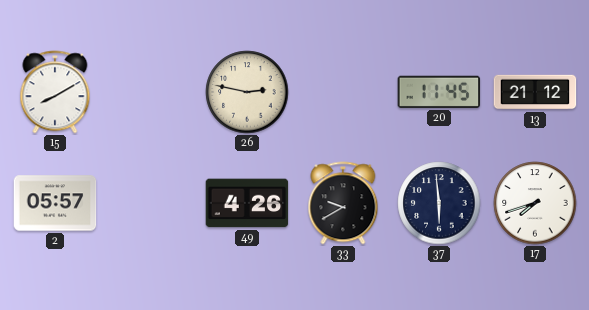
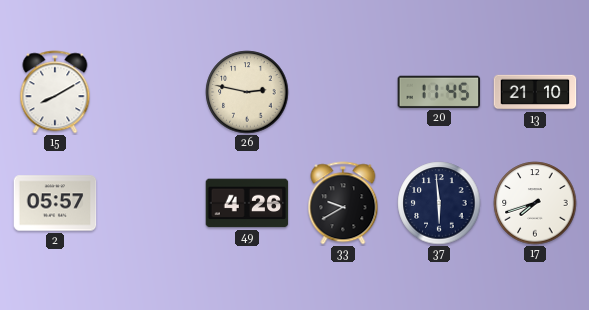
13: 21:12 -> 21:10 (535, 92)
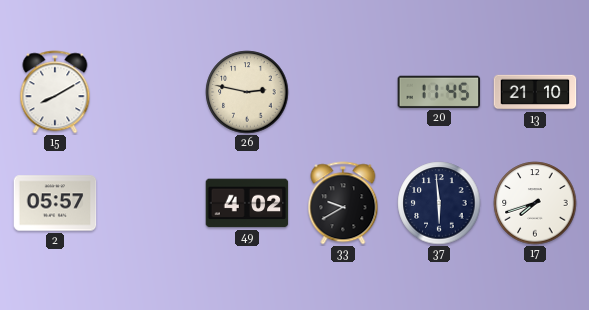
49: 4:26 -> 4:02 (247, 203)
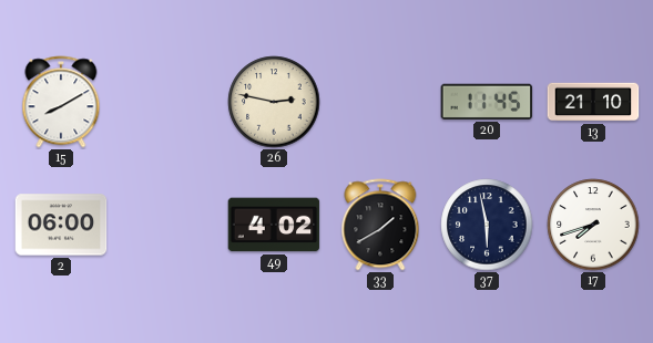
2: 05:57 -> 06:00 (61, 225)
33: 9:40 -> 1:40 (380, 225)
37: 5:59 -> 5:58 (487, 225)
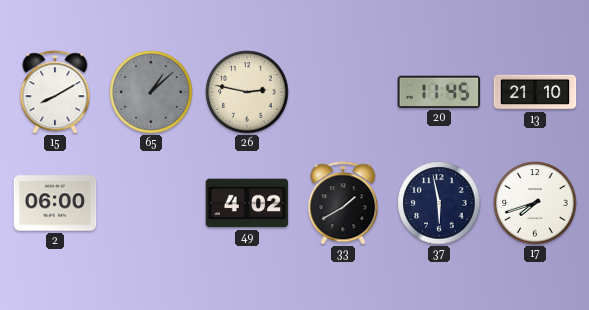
65: none -> 1:08 (151, 92)
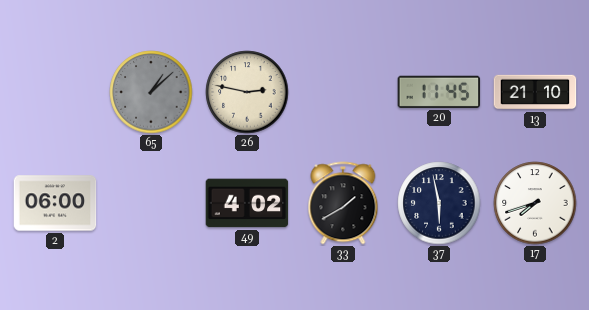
15: 8:10 -> none (55, 92)
